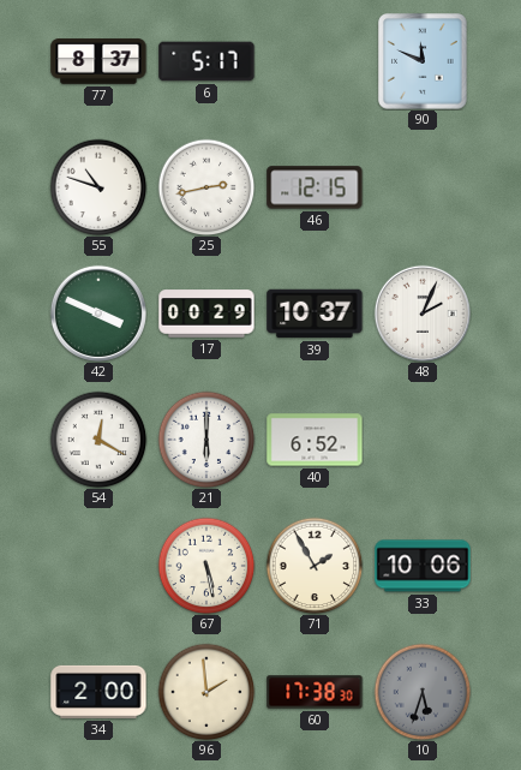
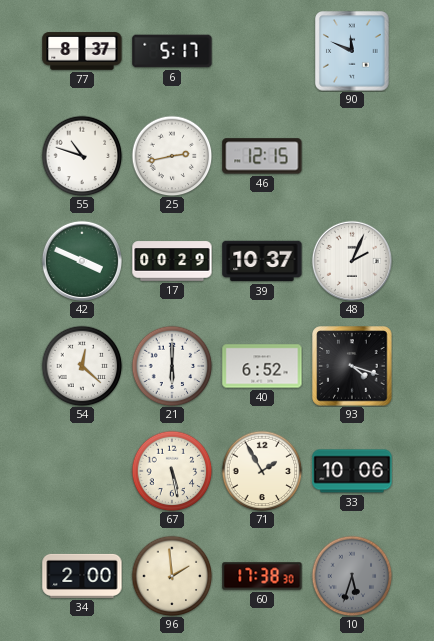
54: 12:20 -> 12:22 (82, 366)
93: none -> 4:18 (352, 366)
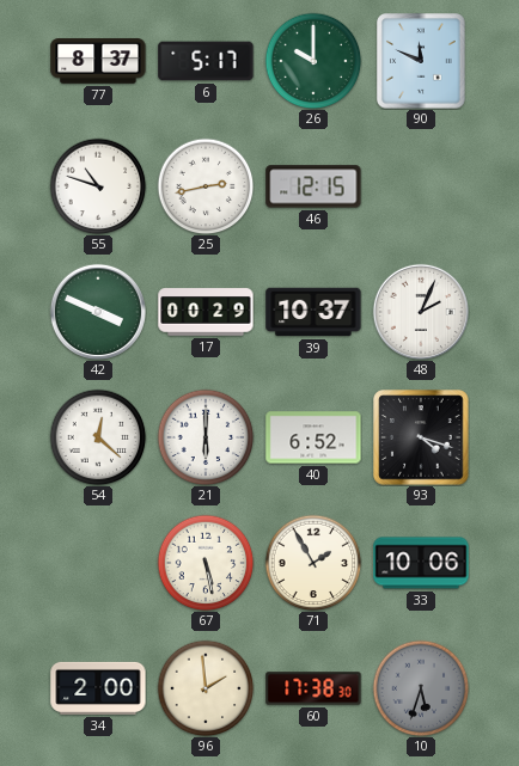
26: none -> 10:00 (313, 61)
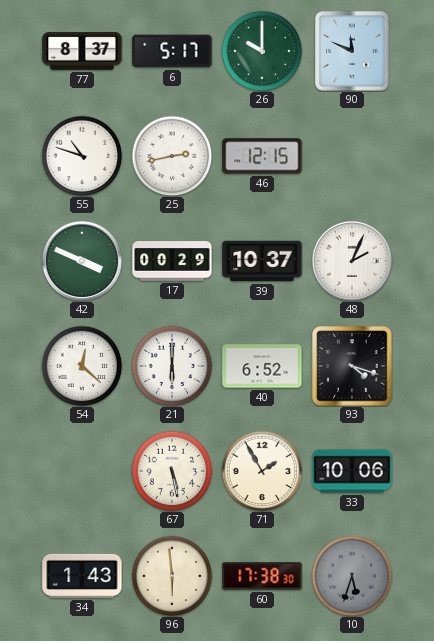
34: 2:00 -> 1:43 (82, 576)
96: 1:59 -> 5:59 (172, 576)
